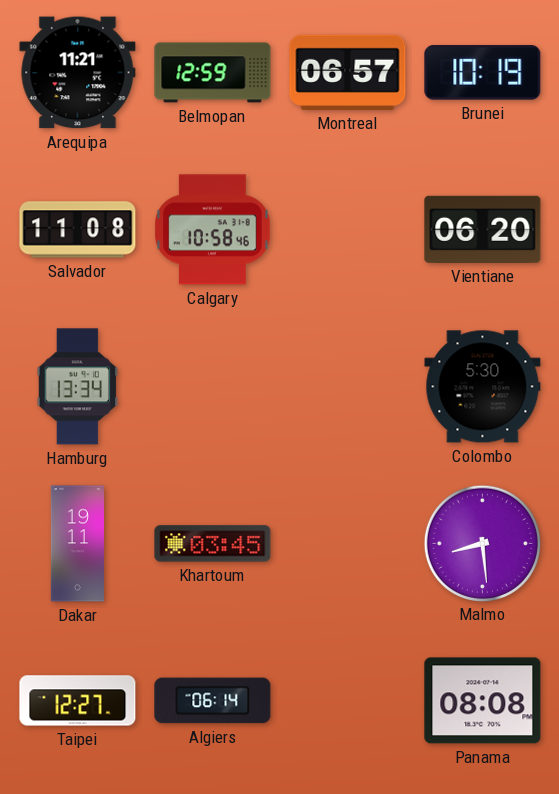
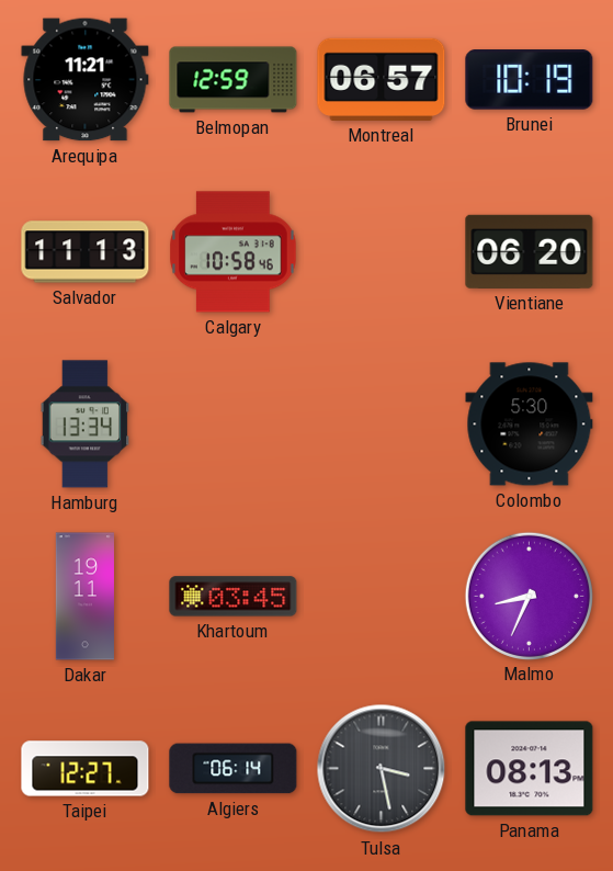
Salvador: 11:08 -> 11:13 (86, 252)
Malmo: 8:29 -> 8:34 (529, 596)
Tulsa: none -> 3:28 (382, 769)
Panama: 08:08 -> 08:13 (530, 769)
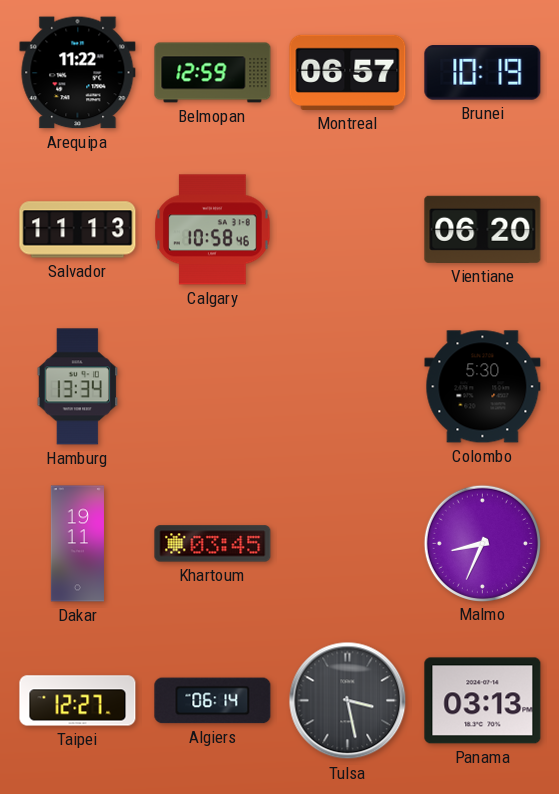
Arequipa: 11:21 -> 11:22 (78, 73)
Panama: 08:13 -> 03:13 (483, 701)
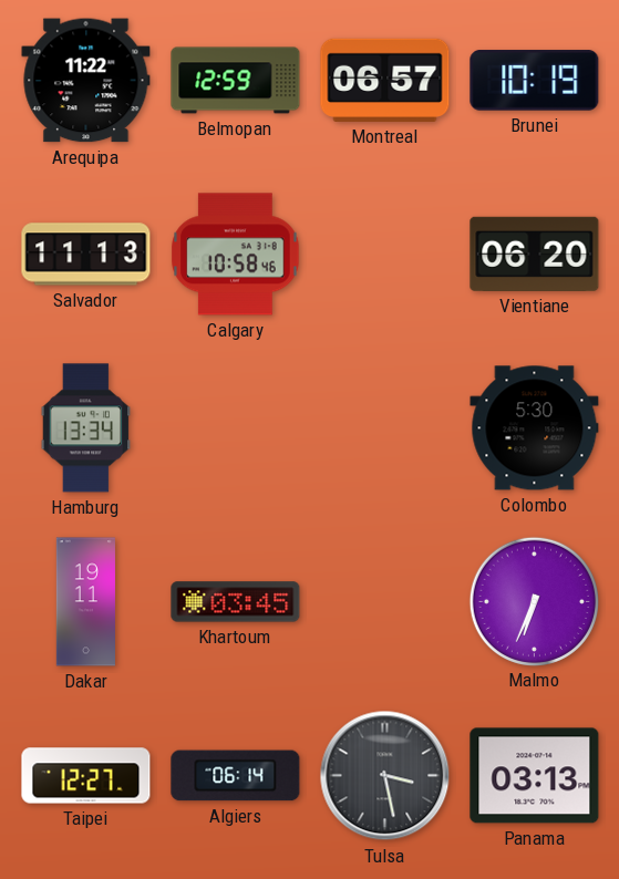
Malmo: 8:34 -> 6:34 (534, 601)
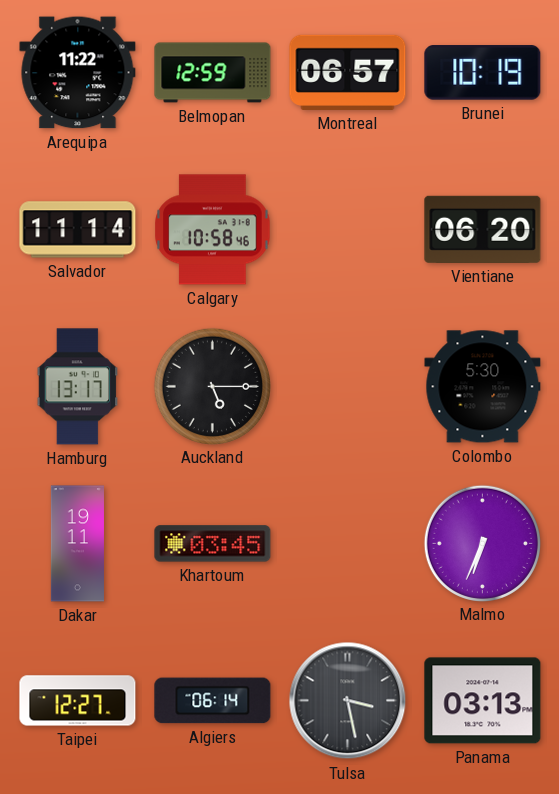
Salvador: 11:13 -> 11:14 (78, 230)
Hamburg: 13:34 -> 13:17 (78, 387)
Auckland: none -> 5:15 (212, 386)
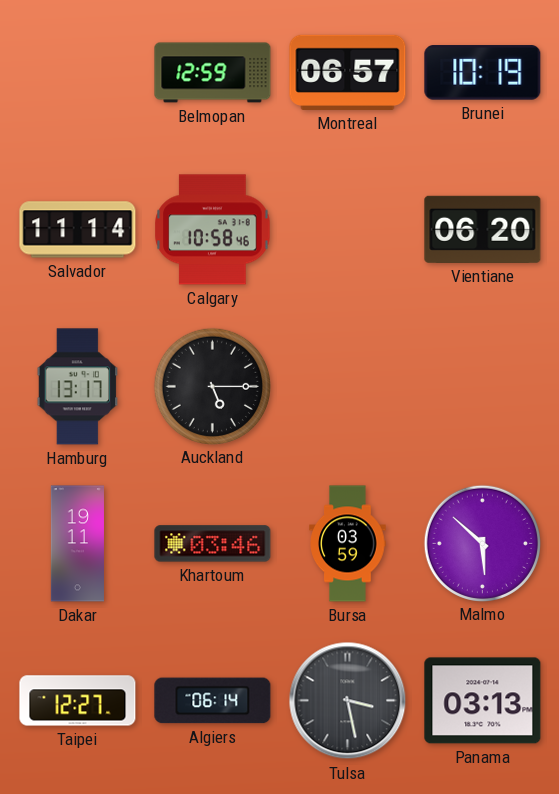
Arequipa: 11:22 -> none (78, 73)
Colombo: 5:30 -> none (483, 387)
Khartoum: 03:45 -> 03:46 (213, 544)
Bursa: none -> 03:59 (348, 544)
Malmo: 6:34 -> 5:52 (482, 543)
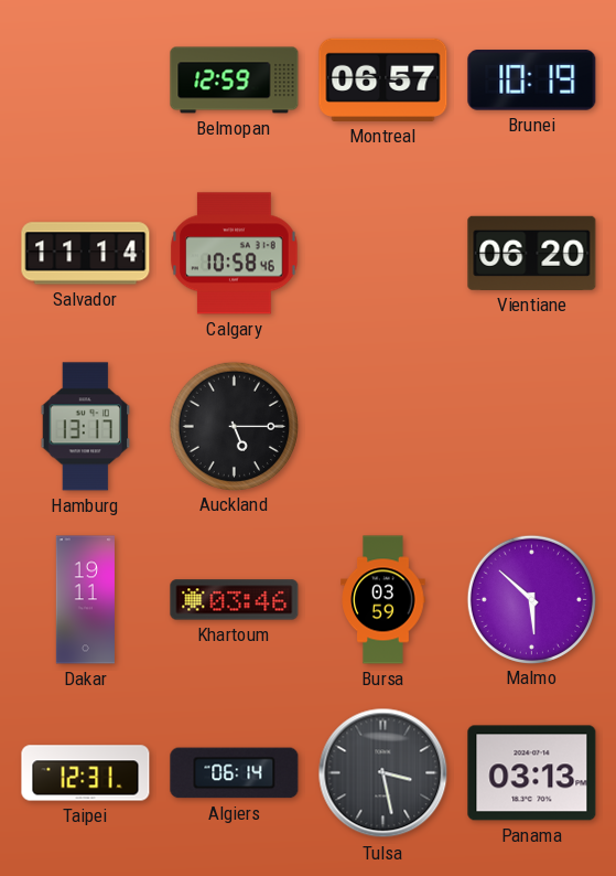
Taipei: 12:27 -> 12:31 (86, 773)
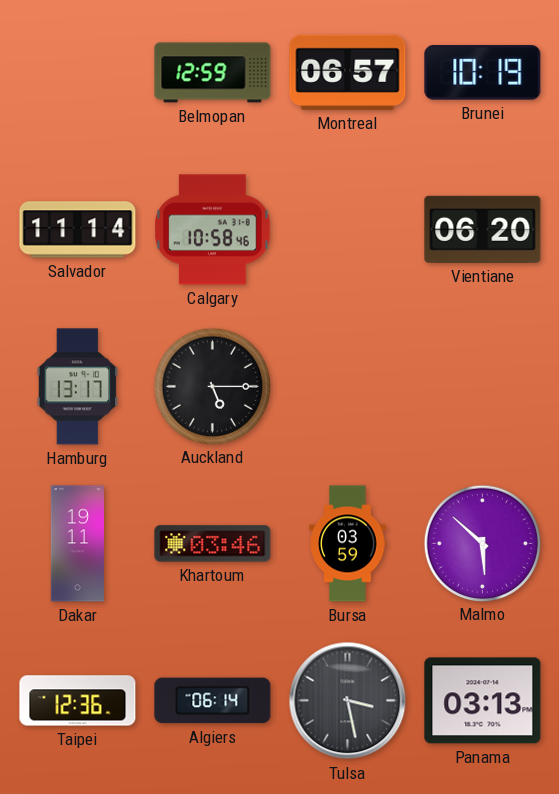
Taipei: 12:31 -> 12:36 (78, 701)
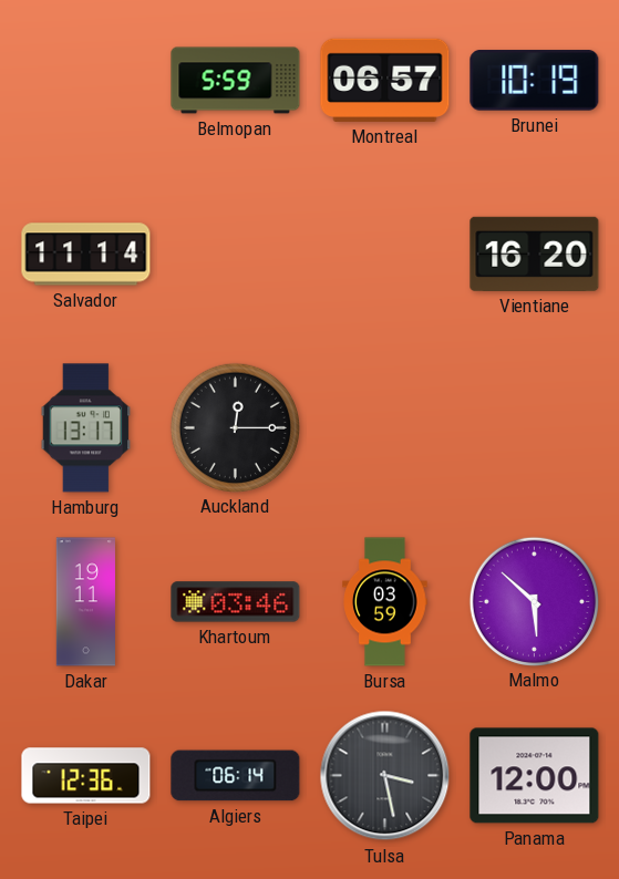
Belmopan: 12:59 -> 5:59 (236, 81)
Calgary: 10:58 -> none (213, 230)
Vientiane: 06:20 -> 16:20 (535, 254)
Auckland: 5:15 -> 12:15 (235, 427)
Panama: 03:13 -> 12:00 (535, 776)
